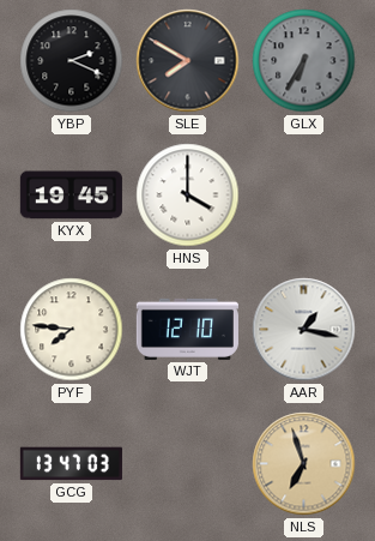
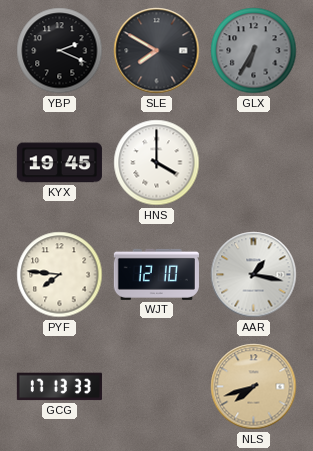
GCG: 13:47 -> 17:13 (59, 387)
NLS: 6:57 -> 7:42 (254, 387)
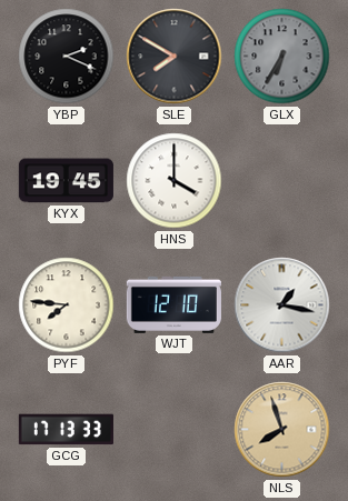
NLS: 7:42 -> 7:57 (282, 430)
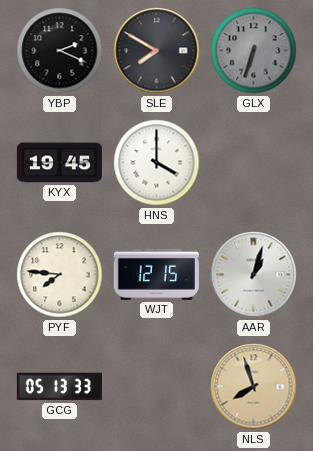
GLX: 6:35 -> 6:33 (254, 51)
WJT: 12:10 -> 12:15 (156, 274)
AAR: 1:17 -> 1:03 (254, 275)
GCG: 17:13 -> 05:13 (59, 387)
